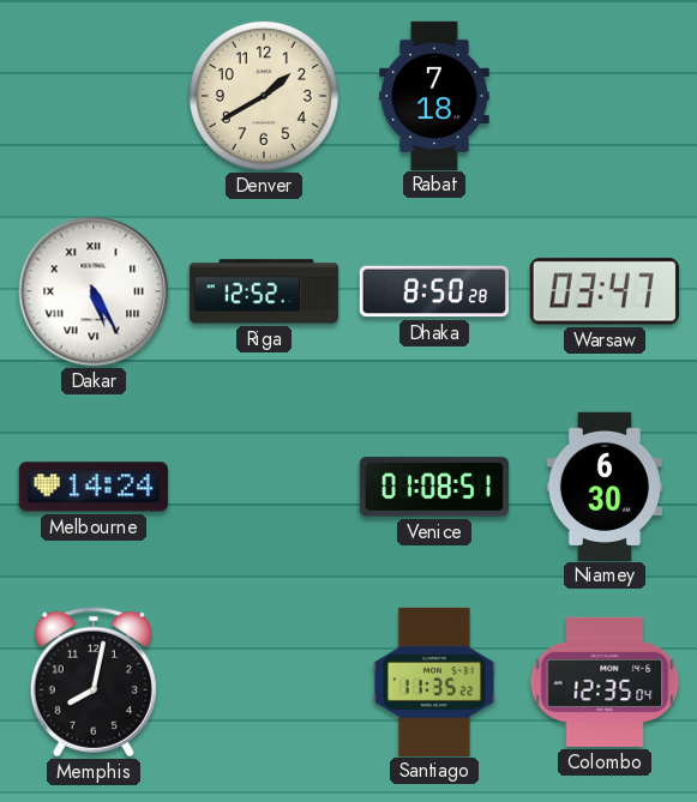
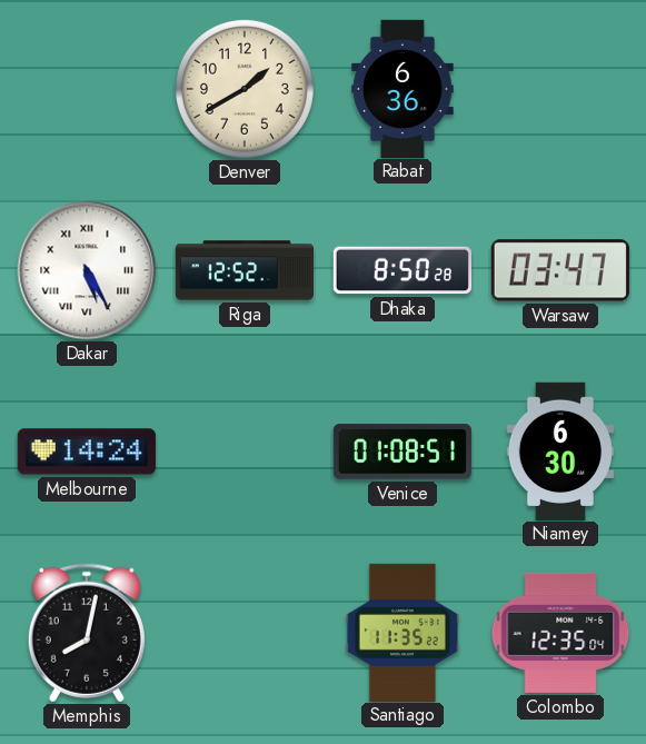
Rabat: 7:18 -> 6:36 (402, 88)
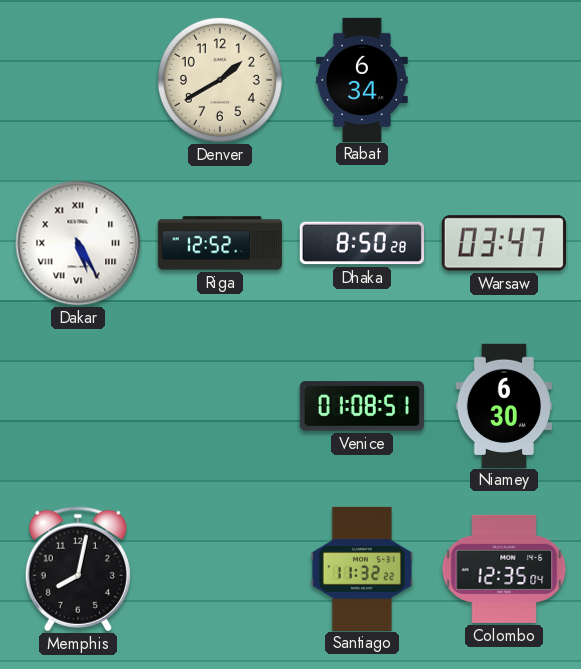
Rabat: 6:36 -> 6:34 (362, 79)
Melbourne: 14:24 -> none (87, 452)
Santiago: 11:35 -> 11:32 (362, 568)
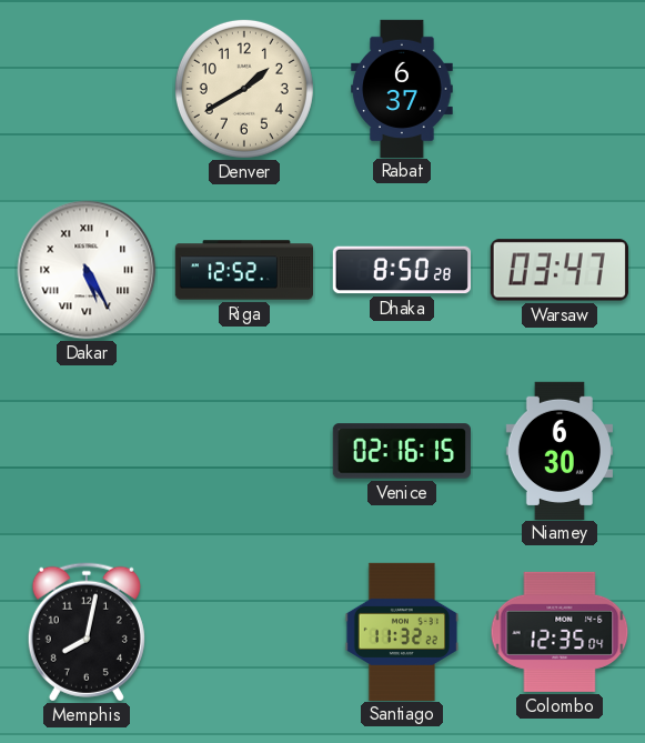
Rabat: 6:34 -> 6:37 (402, 88)
Venice: 01:08 -> 02:16 (402, 451)
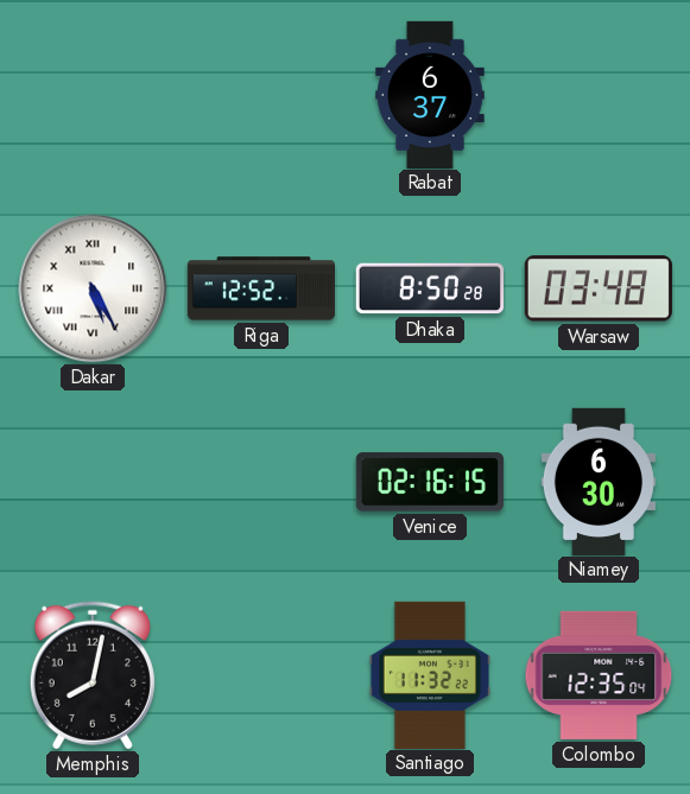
Denver: 1:40 -> none (244, 89)
Warsaw: 03:47 -> 03:48 (599, 288)
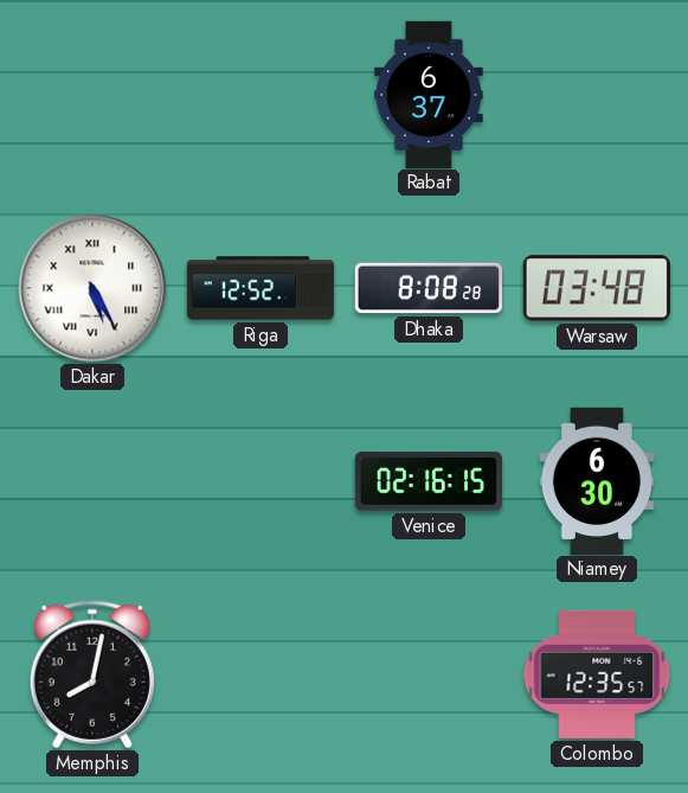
Dhaka: 8:50 -> 8:08 (427, 288)
Santiago: 11:32 -> none (430, 674)
Colombo: 12:35:04 -> 12:35:57 (597, 674)
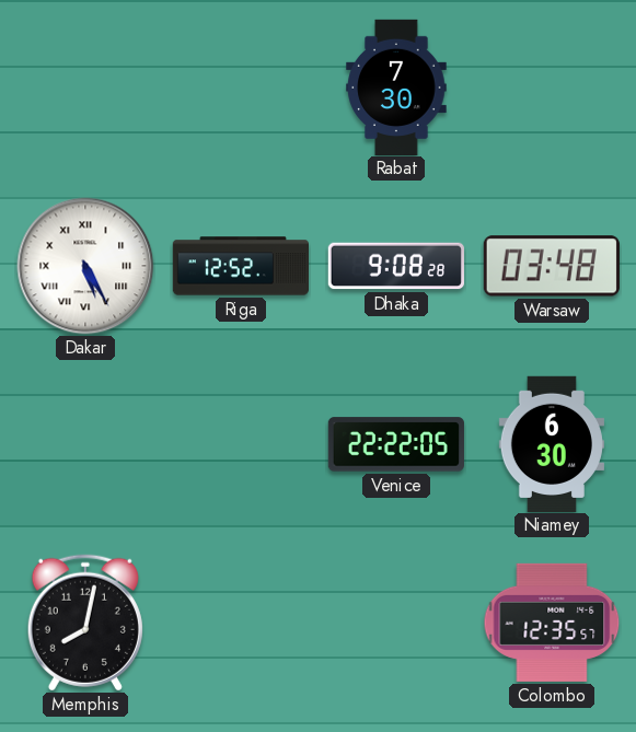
Rabat: 6:37 -> 7:30 (396, 86)
Dhaka: 8:08 -> 9:08 (395, 266)
Venice: 02:16 -> 22:22 (396, 444)
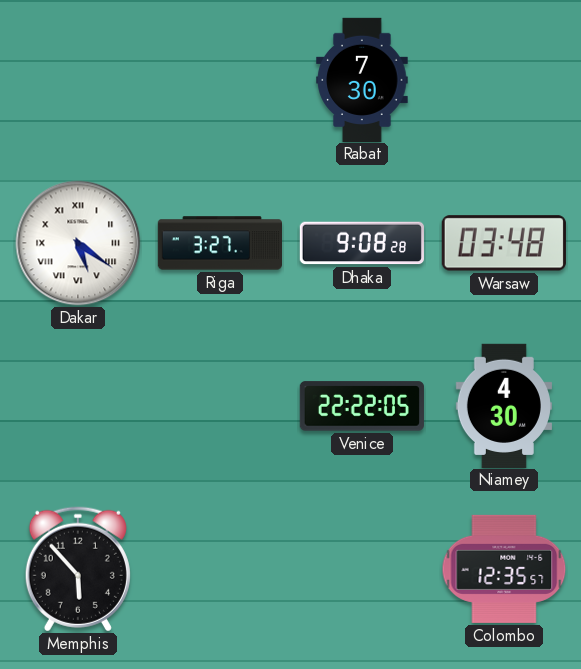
Dakar: 5:25 -> 5:21 (78, 243)
Riga: 12:52 -> 3:27 (219, 243)
Niamey: 6:30 -> 4:30 (504, 405)
Memphis: 8:02 -> 5:53 (78, 569)
